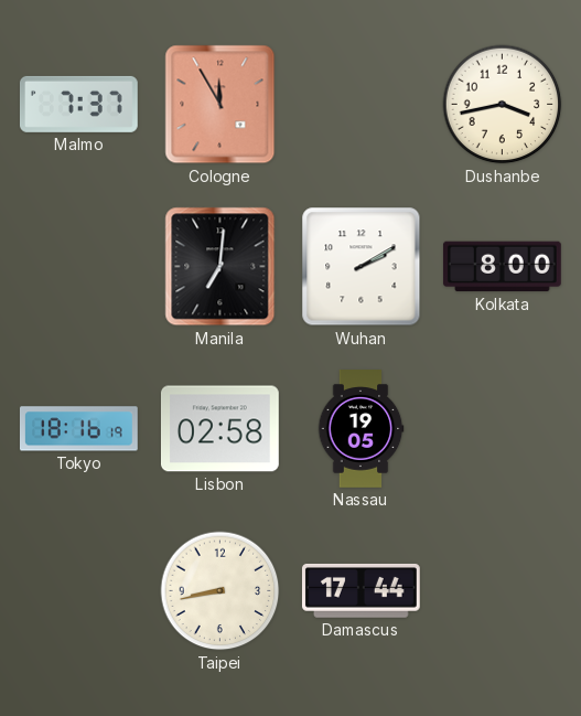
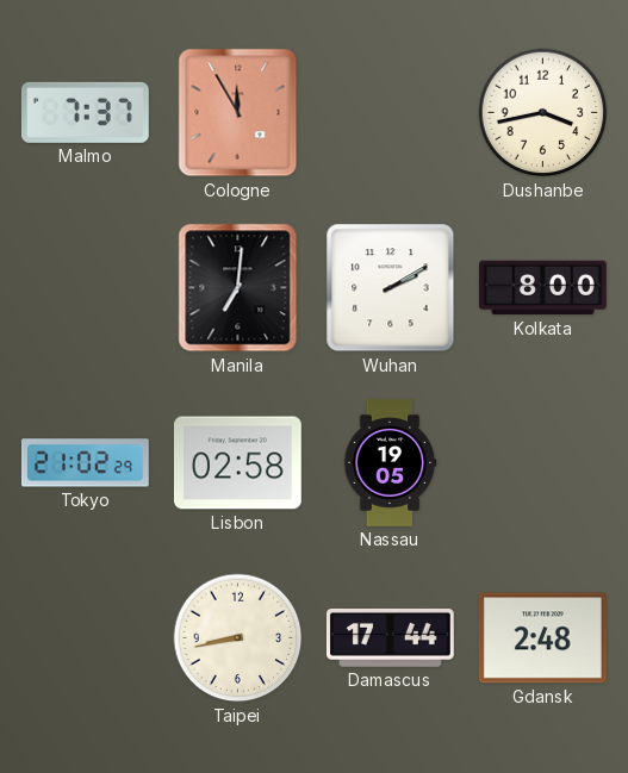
Tokyo: 18:16 -> 21:02 (85, 463)
Gdansk: none -> 2:48 (542, 638)
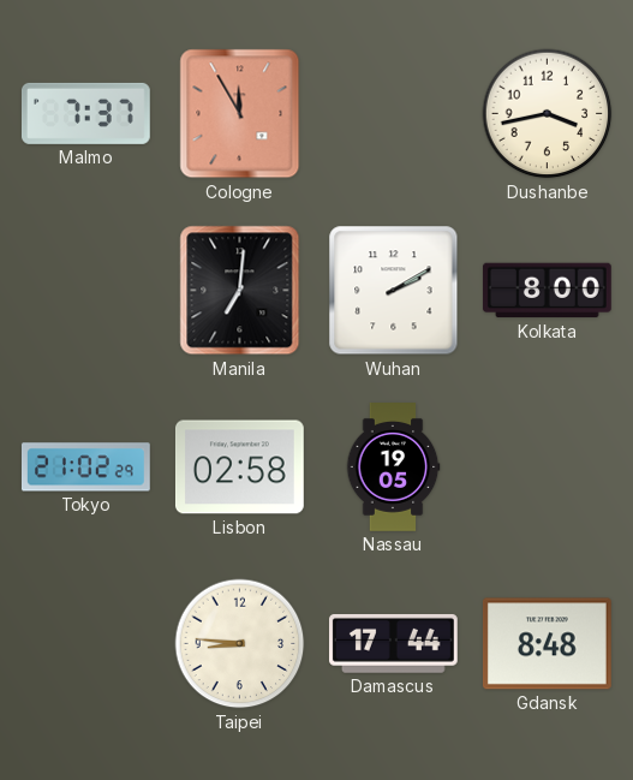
Taipei: 8:43 -> 8:46 (240, 644)
Gdansk: 2:48 -> 8:48 (547, 644)
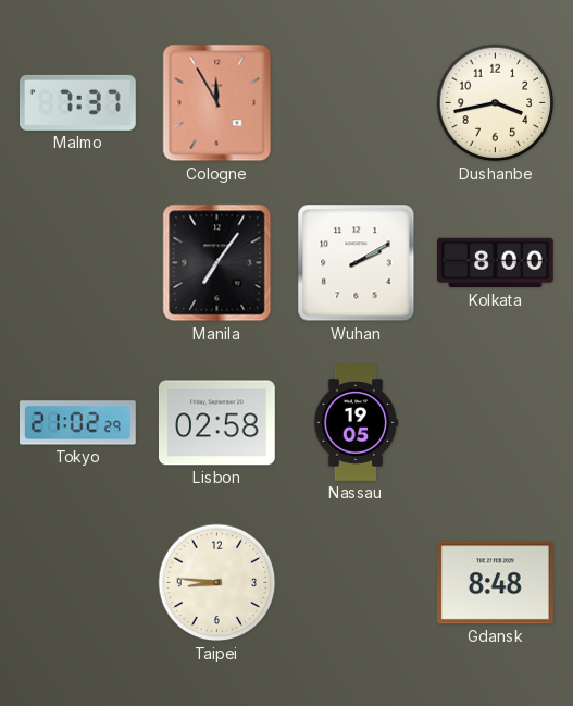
Manila: 7:01 -> 7:06 (217, 263)
Damascus: 17:44 -> none (393, 644)
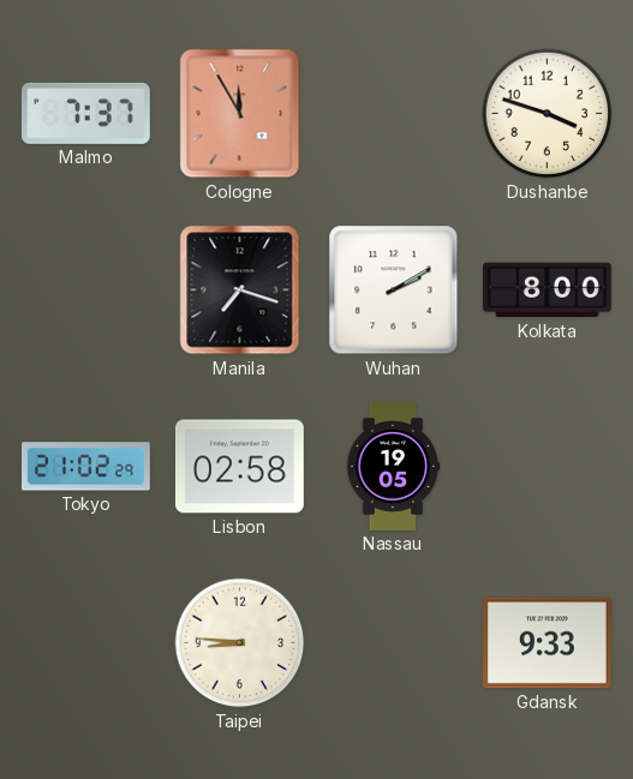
Dushanbe: 3:43 -> 3:48 (548, 114)
Manila: 7:06 -> 7:18 (240, 290)
Gdansk: 8:48 -> 9:33 (547, 643)
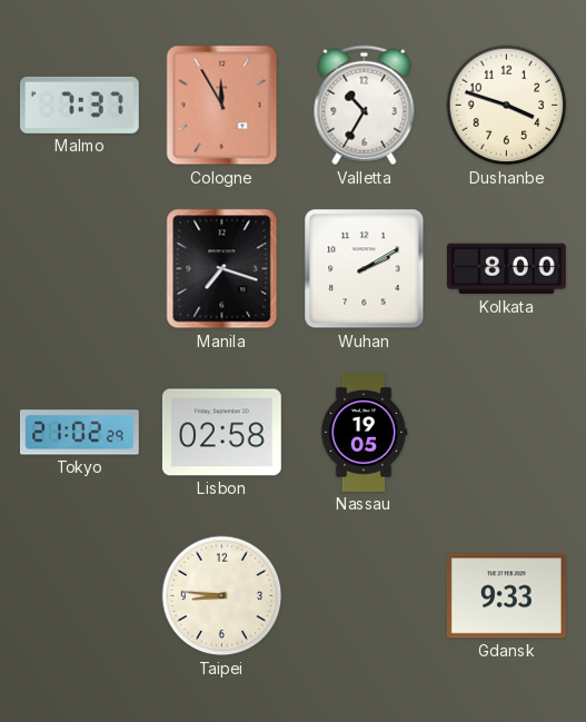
Valletta: none -> 10:35 (365, 106)
